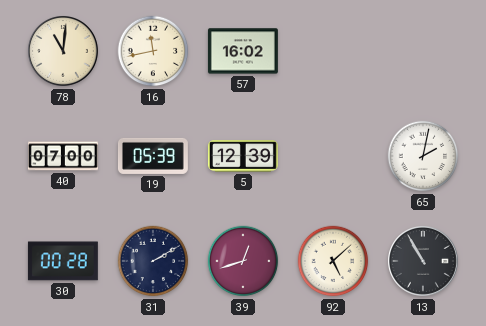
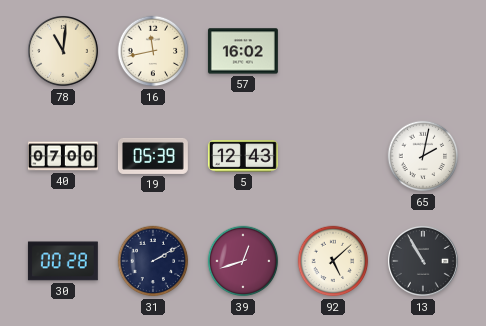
5: 12:39 -> 12:43 (243, 156)
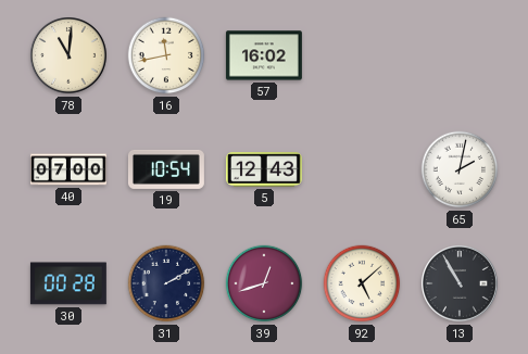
19: 05:39 -> 10:54 (166, 169)
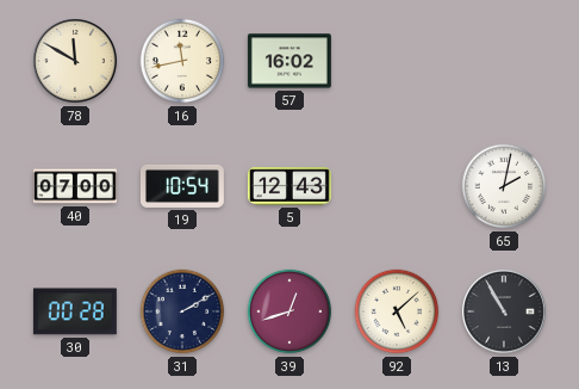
78: 11:01 -> 11:50 (76, 62)
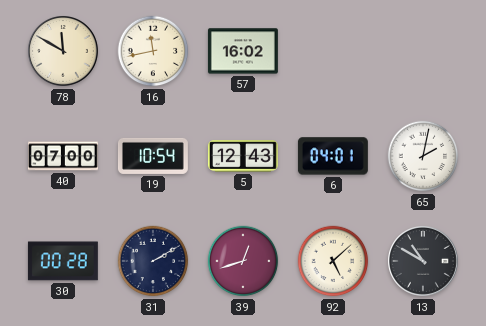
6: none -> 04:01 (333, 156)
13: 10:55 -> 10:50 (424, 262)
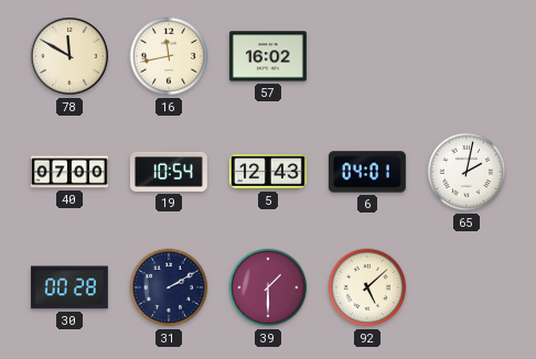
39: 12:42 -> 1:30 (268, 287)
13: 10:50 -> none (424, 262)
